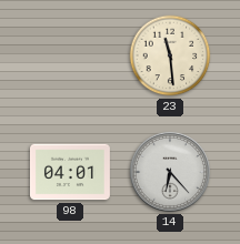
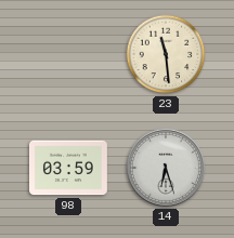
98: 04:01 -> 03:59 (68, 168)
14: 6:23 -> 6:27 (166, 168)
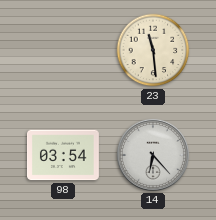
98: 03:59 -> 03:54 (63, 155)
14: 6:27 -> 6:23 (153, 155)
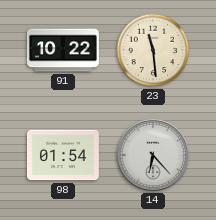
91: none -> 10:22 (63, 50)
98: 03:54 -> 01:54 (63, 155)
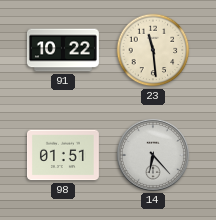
98: 01:54 -> 01:51 (63, 155)
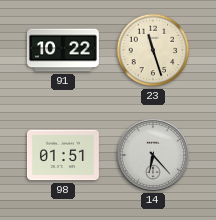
23: 11:29 -> 11:27 (153, 50)
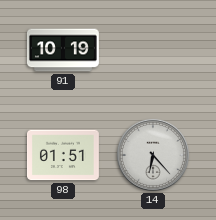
91: 10:22 -> 10:19 (63, 50)
23: 11:27 -> none (153, 50)
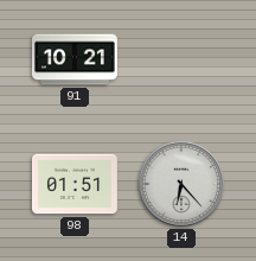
91: 10:19 -> 10:21 (75, 59)
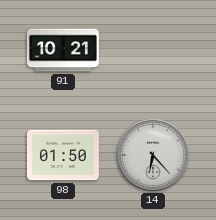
98: 01:51 -> 01:50 (63, 155)
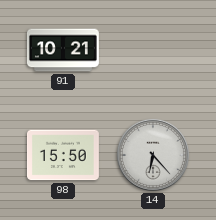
98: 01:50 -> 15:50 (63, 155)
